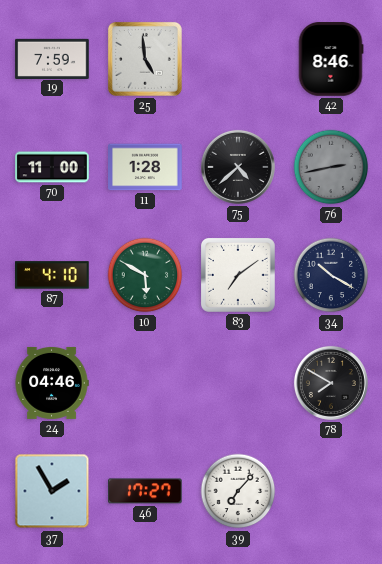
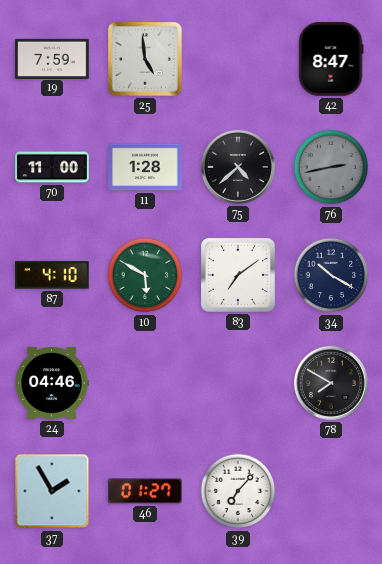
42: 8:46 -> 8:47 (331, 59)
46: 17:27 -> 01:27 (145, 491)
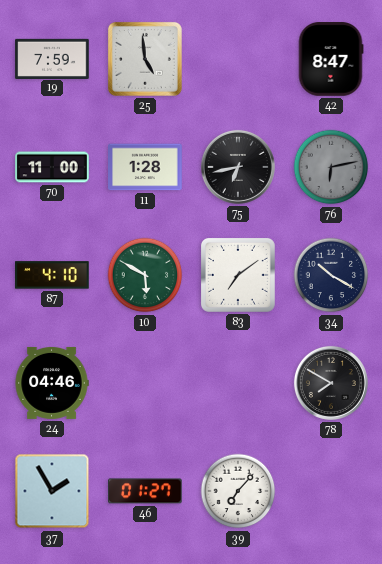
75: 4:38 -> 6:43 (238, 167)
76: 2:43 -> 6:13 (331, 167)
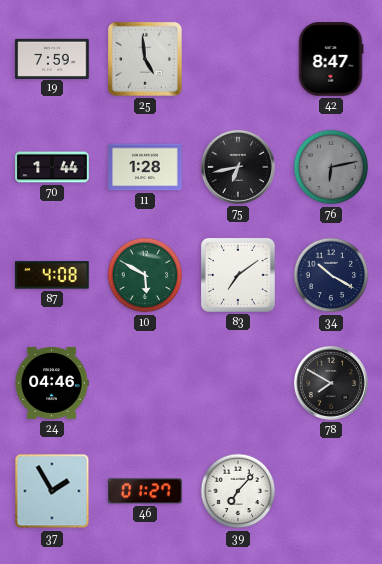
70: 11:00 -> 1:44 (52, 167)
87: 4:10 -> 4:08 (52, 275)
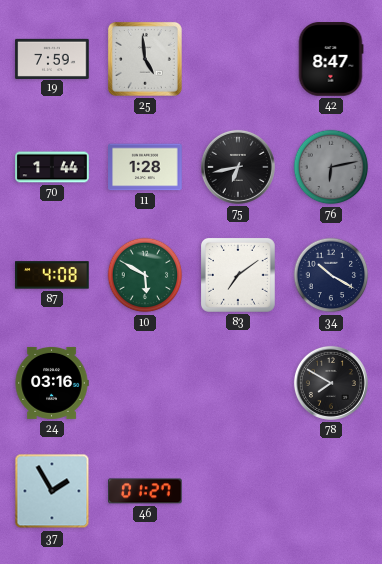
24: 04:46 -> 03:16 (52, 383)
39: 7:07 -> none (238, 491)
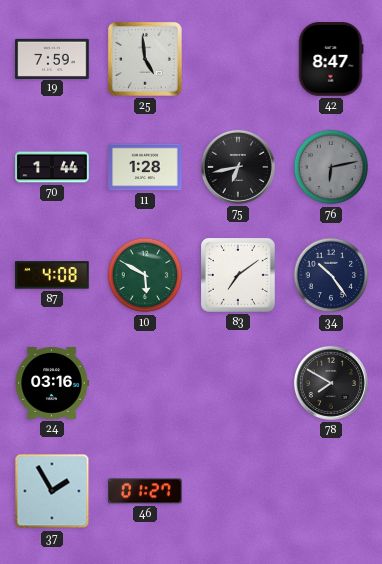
34: 10:20 -> 10:24 (331, 275)
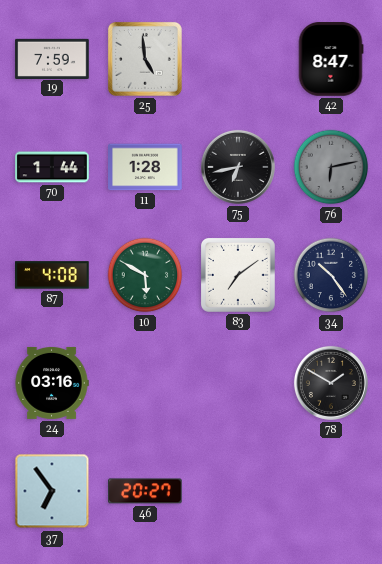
78: 7:50 -> 1:50 (331, 383)
37: 1:55 -> 6:54 (52, 491)
46: 01:27 -> 20:27 (145, 491)
